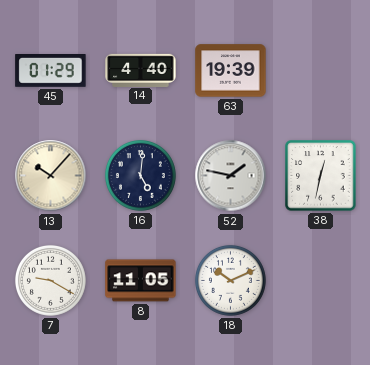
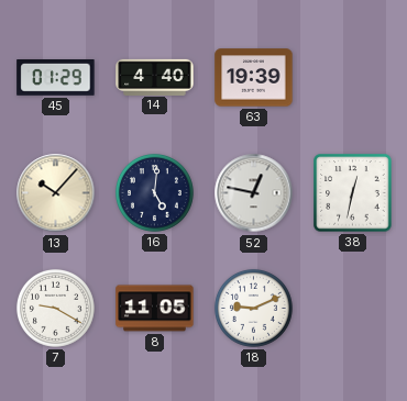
52: 1:47 -> 12:47 (254, 193)
18: 10:11 -> 9:11 (253, 308)
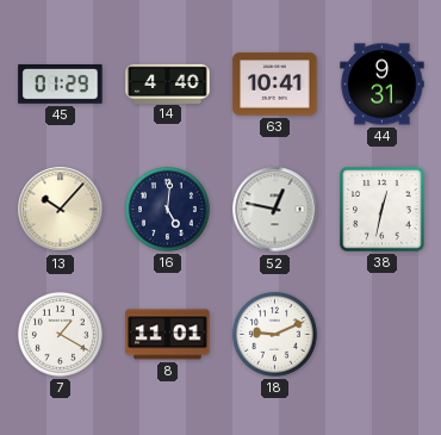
63: 19:39 -> 10:41 (275, 85)
44: none -> 9:31 (383, 85)
7: 9:20 -> 1:20 (60, 334)
8: 11:05 -> 11:01 (168, 335)
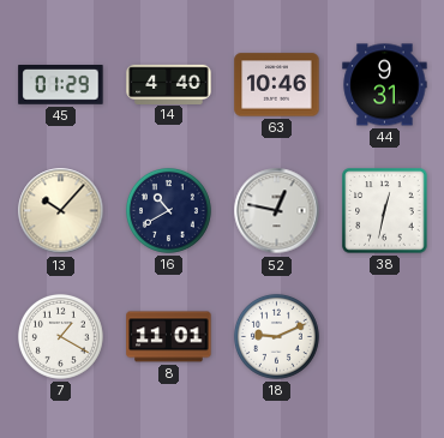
63: 10:41 -> 10:46 (277, 85)
16: 5:01 -> 10:40 (168, 210)
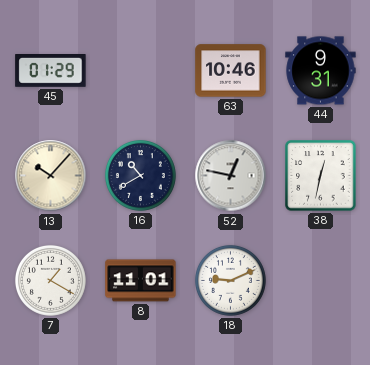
14: 4:40 -> none (169, 84)
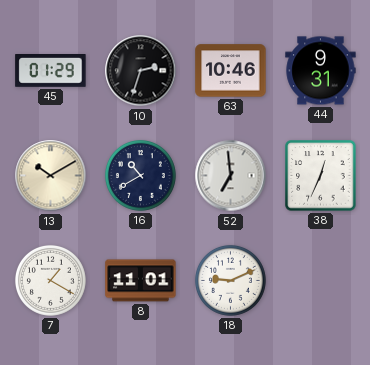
10: none -> 2:33 (141, 71)
13: 10:07 -> 10:10 (51, 176)
52: 12:47 -> 6:59 (231, 176)
38: 12:32 -> 12:34 (321, 176)
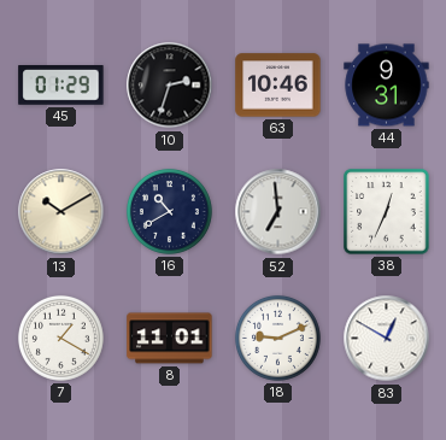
83: none -> 12:50 (387, 339)
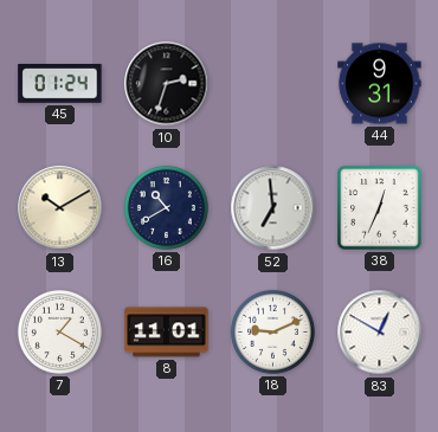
45: 01:29 -> 01:24 (60, 84)
63: 10:46 -> none (278, 86)
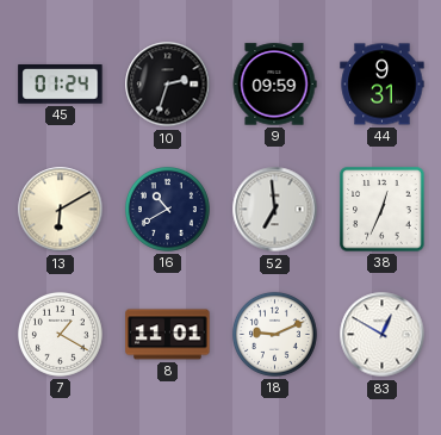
9: none -> 09:59 (274, 85)
13: 10:10 -> 6:10 (61, 210)
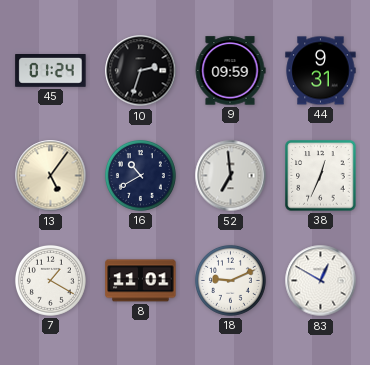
13: 6:10 -> 5:06 (51, 176)
